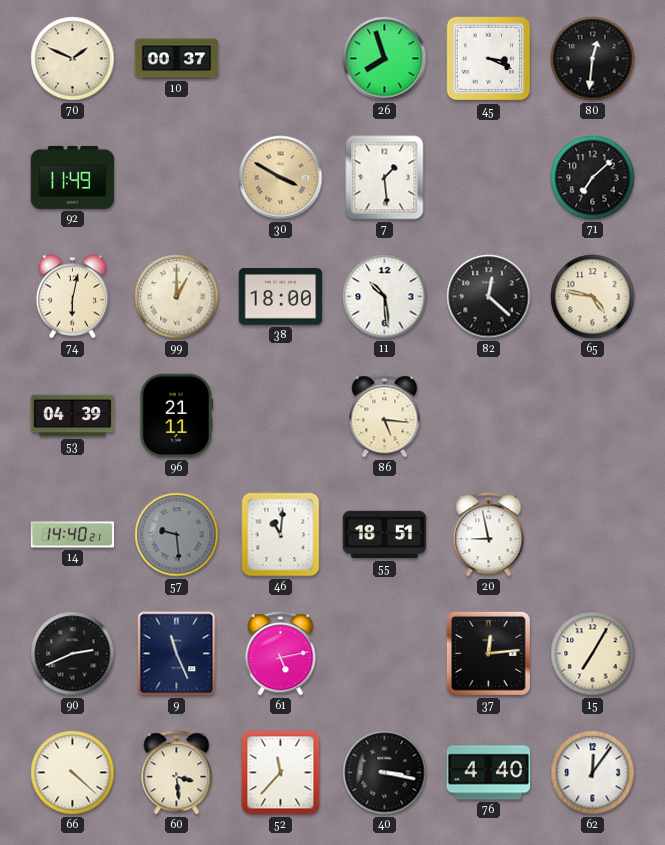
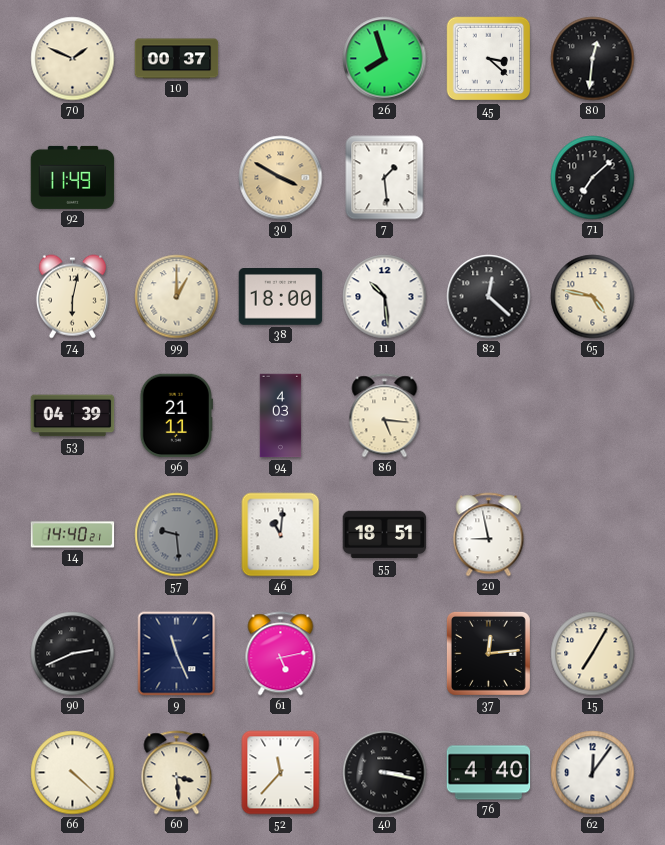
45: 3:19 -> 3:22 (489, 59)
94: none -> 4:03 (281, 416)
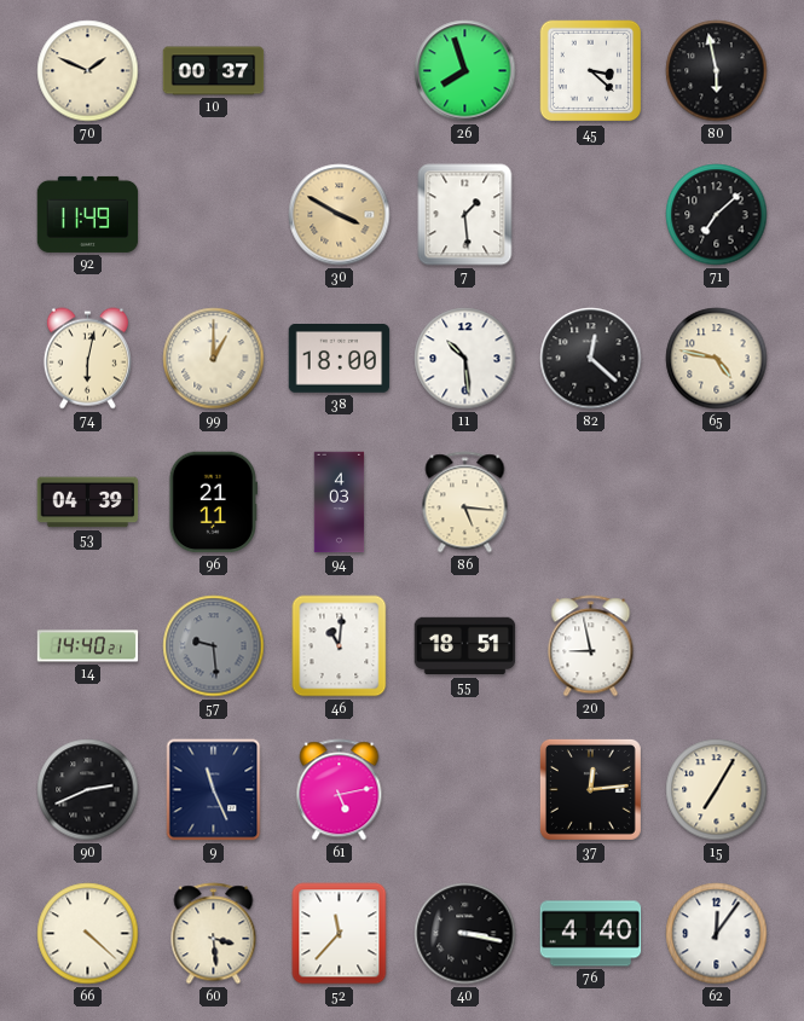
80: 12:31 -> 5:58 (717, 71)
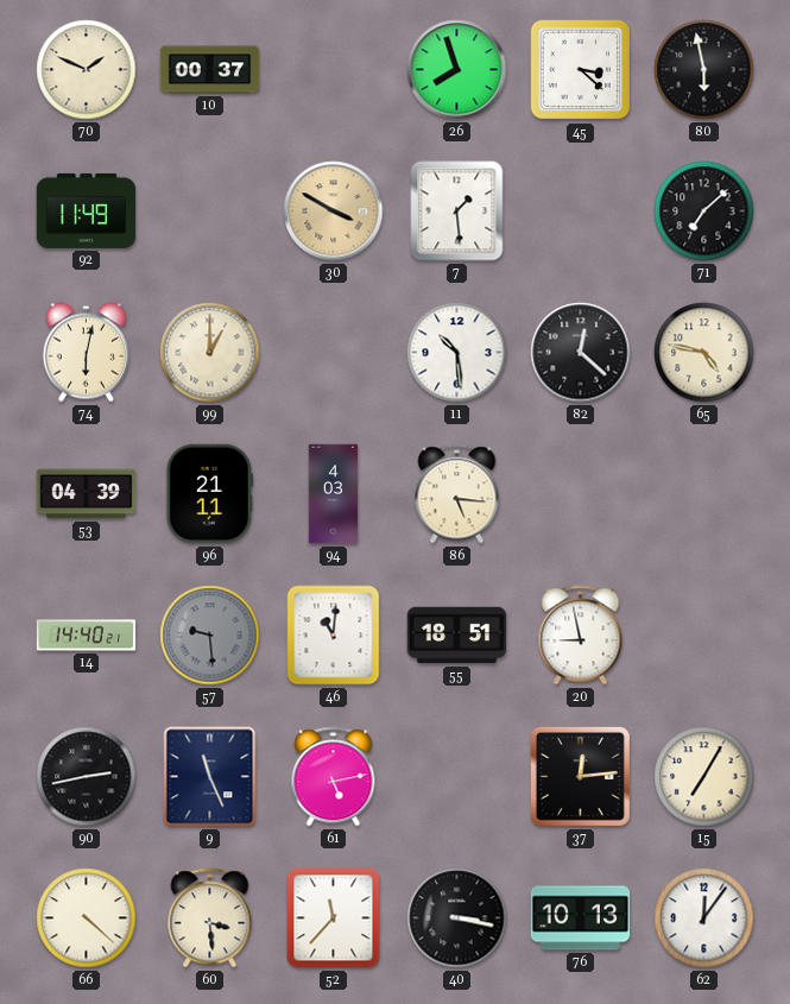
38: 18:00 -> none (340, 359)
90: 2:41 -> 2:43 (87, 777)
76: 4:40 -> 10:13 (581, 918)
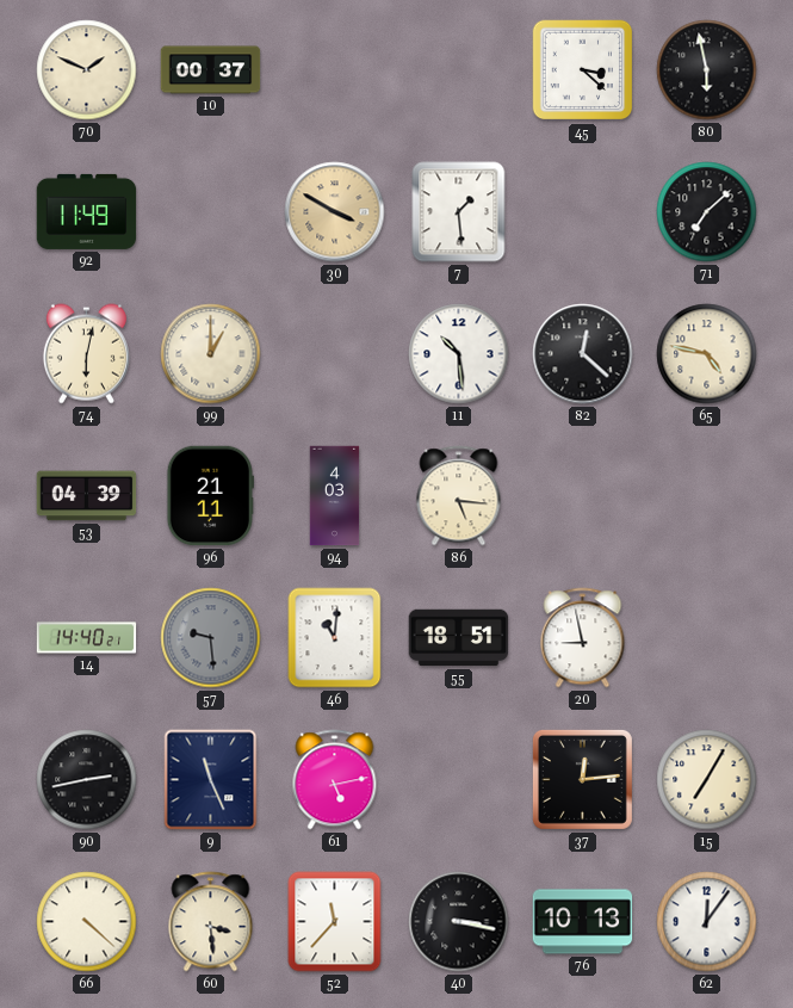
26: 7:57 -> none (457, 70)
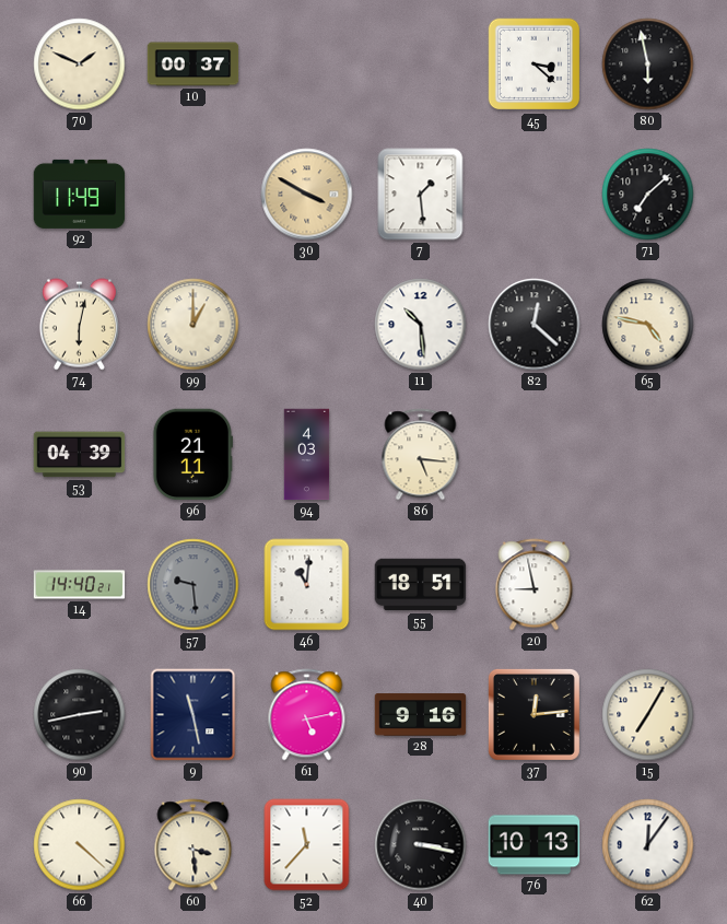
9: 11:26 -> 11:28 (194, 715)
28: none -> 9:16 (421, 715)
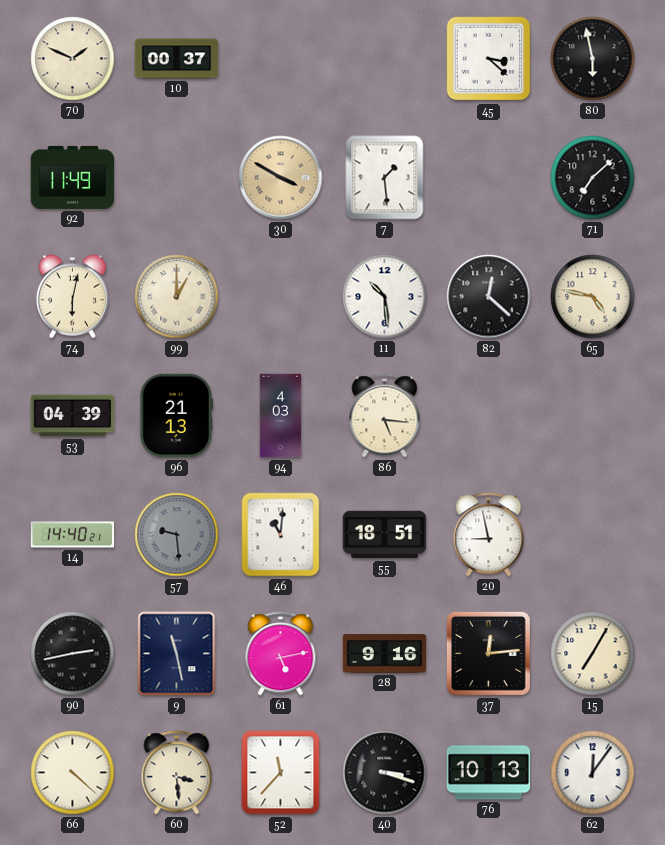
96: 21:11 -> 21:13 (176, 416)
40: 3:17 -> 3:18 (385, 773)
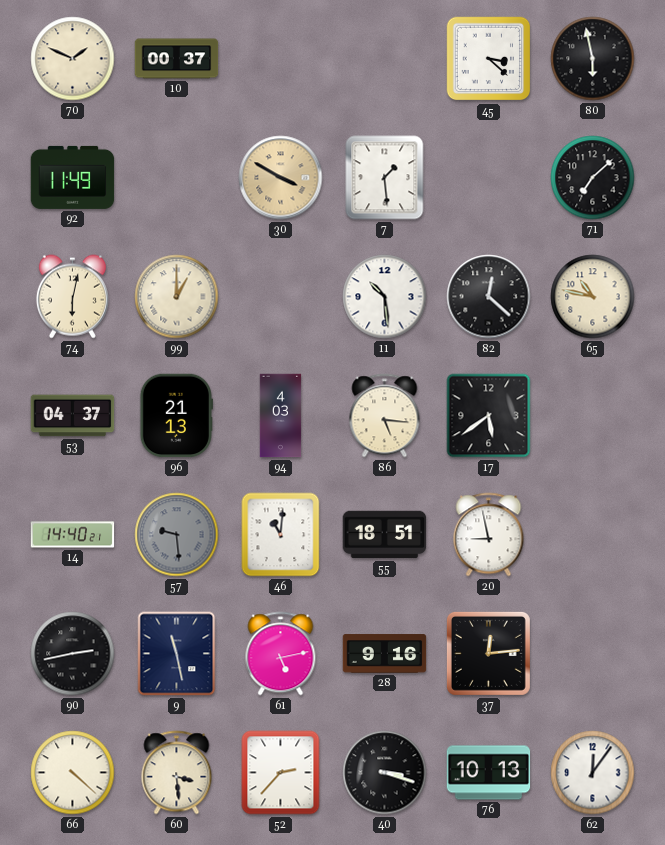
65: 4:47 -> 10:47 (593, 297)
53: 04:39 -> 04:37 (73, 416)
17: none -> 5:39 (489, 416)
15: 7:05 -> none (593, 654)
52: 11:37 -> 2:37 (281, 773)
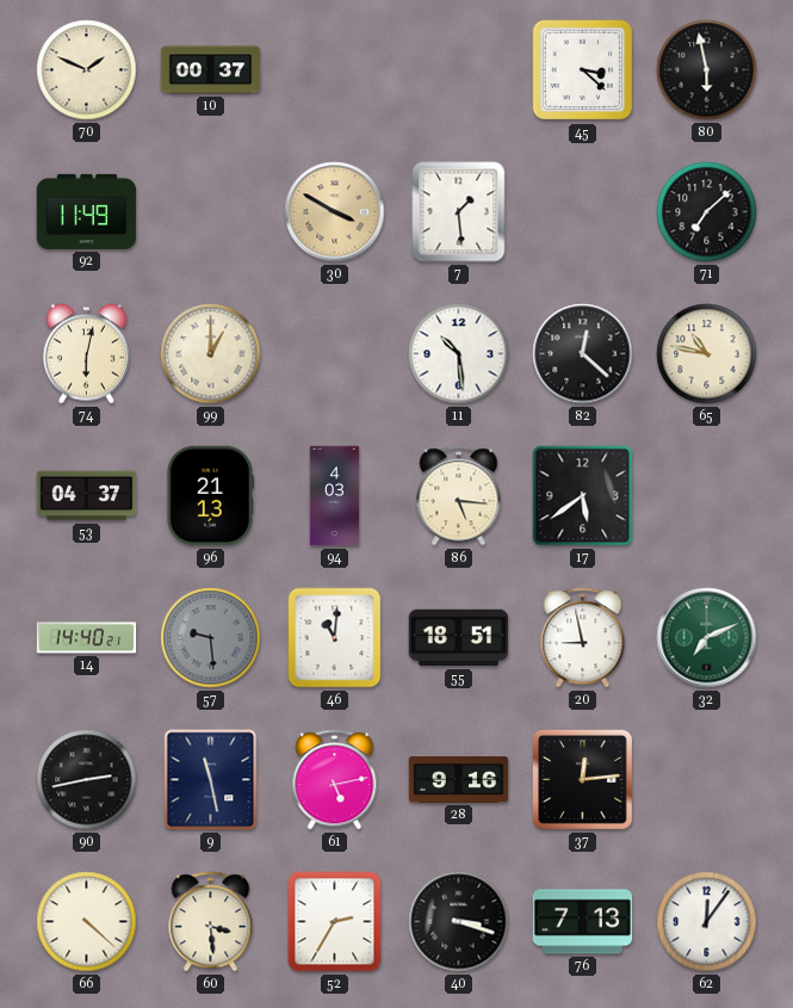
32: none -> 7:11 (707, 638)
52: 2:37 -> 2:35 (335, 922)
76: 10:13 -> 7:13 (583, 922)
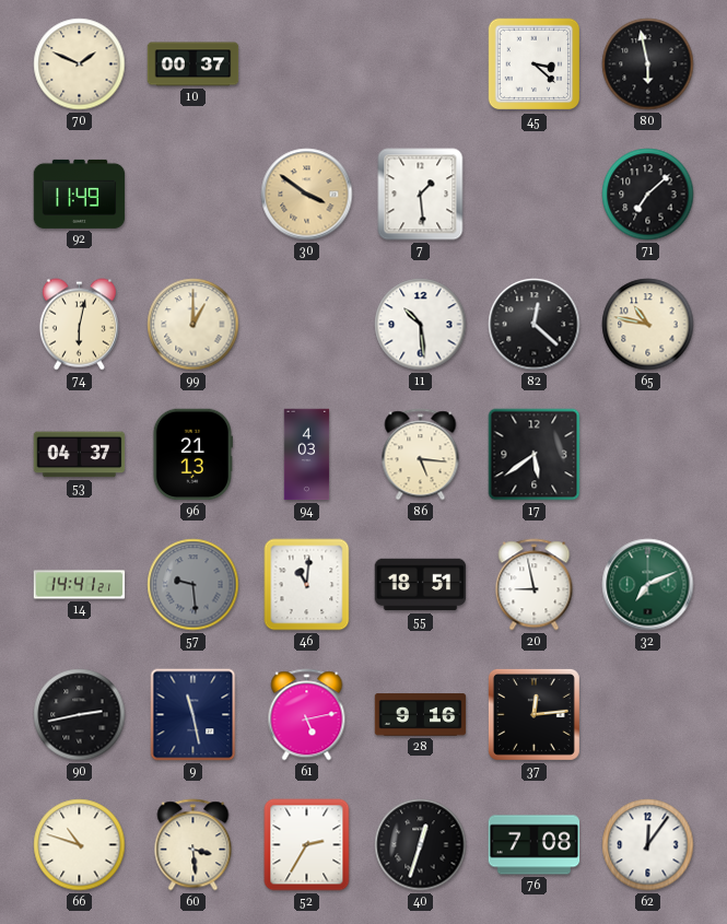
30: 3:50 -> 3:51 (307, 195)
14: 14:40 -> 14:41 (80, 585)
66: 4:22 -> 10:48 (80, 845)
40: 3:18 -> 12:33 (421, 845)
76: 7:13 -> 7:08 (535, 845)
